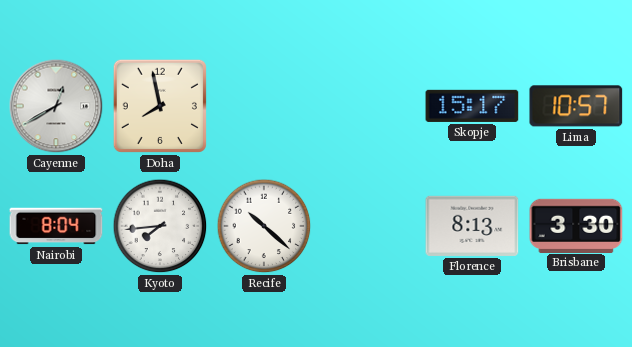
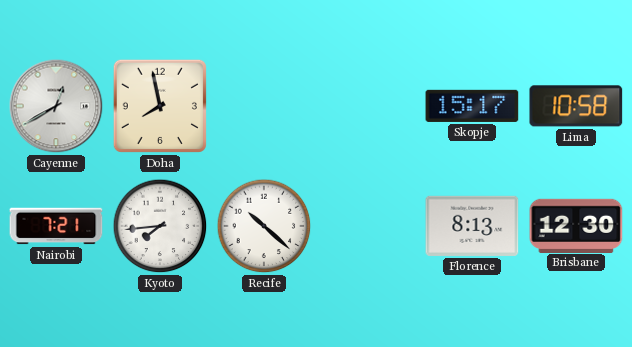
Lima: 10:57 -> 10:58 (576, 106)
Nairobi: 8:04 -> 7:21 (56, 226)
Brisbane: 3:30 -> 12:30 (576, 225)
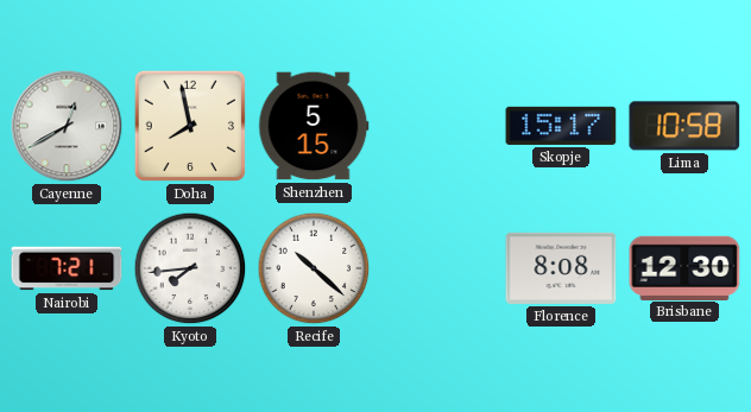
Shenzhen: none -> 5:15 (314, 126)
Florence: 8:13 -> 8:08 (561, 268)
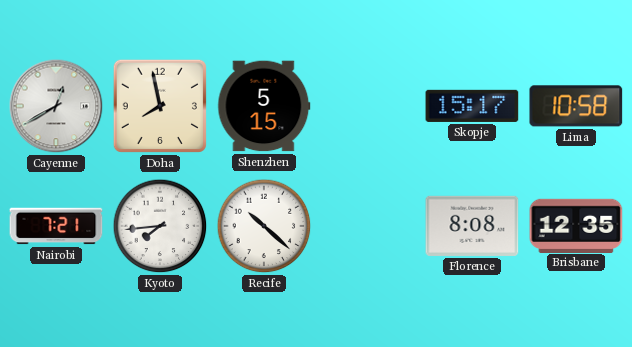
Brisbane: 12:30 -> 12:35 (576, 225)
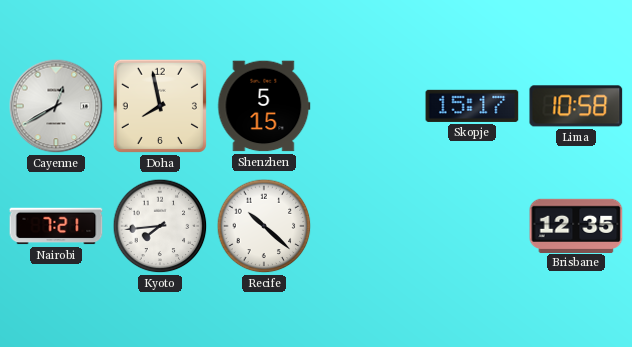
Florence: 8:08 -> none (472, 226)
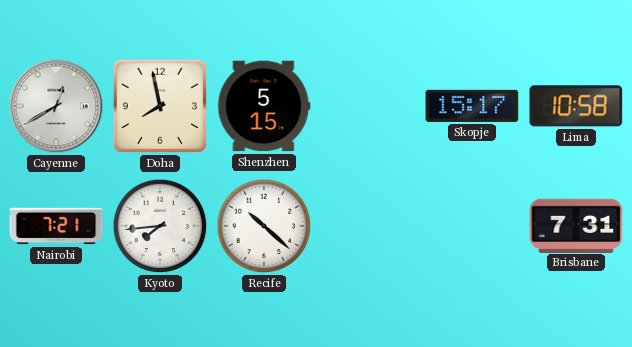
Brisbane: 12:35 -> 7:31 (576, 225)
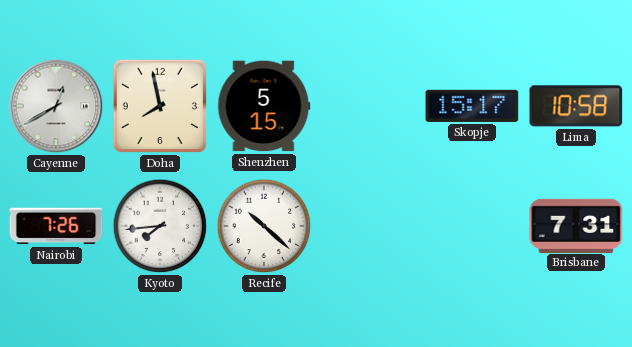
Nairobi: 7:21 -> 7:26 (56, 226)
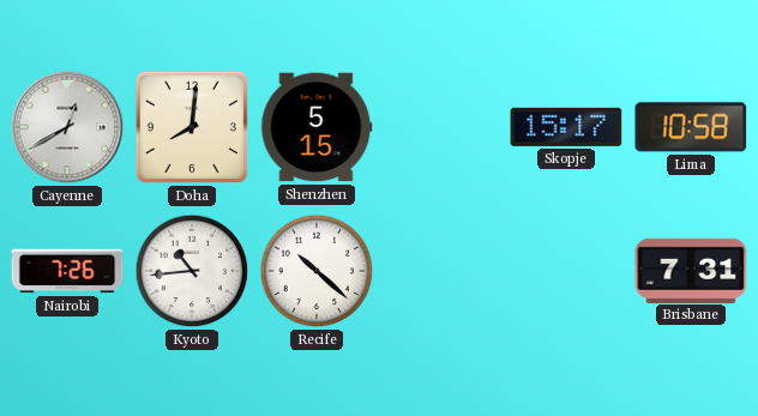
Doha: 7:58 -> 8:01 (192, 127)
Kyoto: 7:44 -> 10:44 (192, 271)
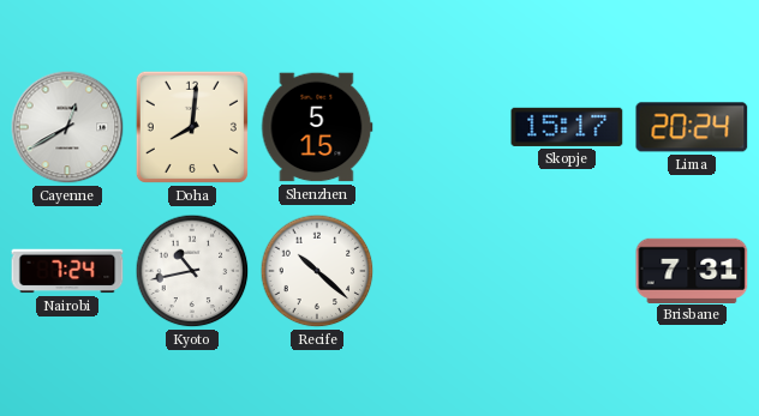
Lima: 10:58 -> 20:24 (692, 127)
Nairobi: 7:26 -> 7:24 (67, 271)
Kyoto: 10:44 -> 10:43 (192, 271)
